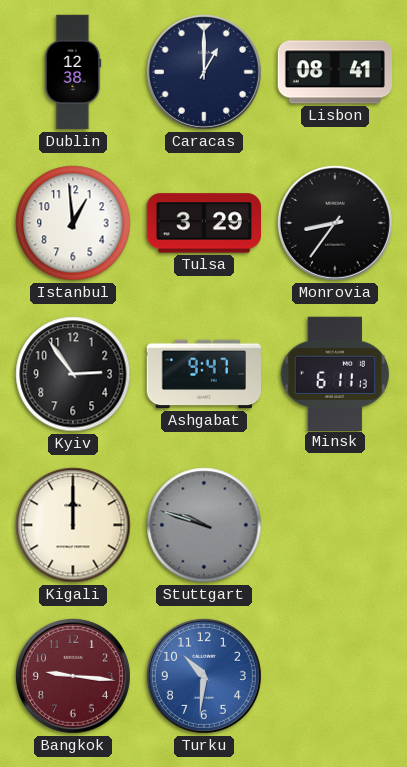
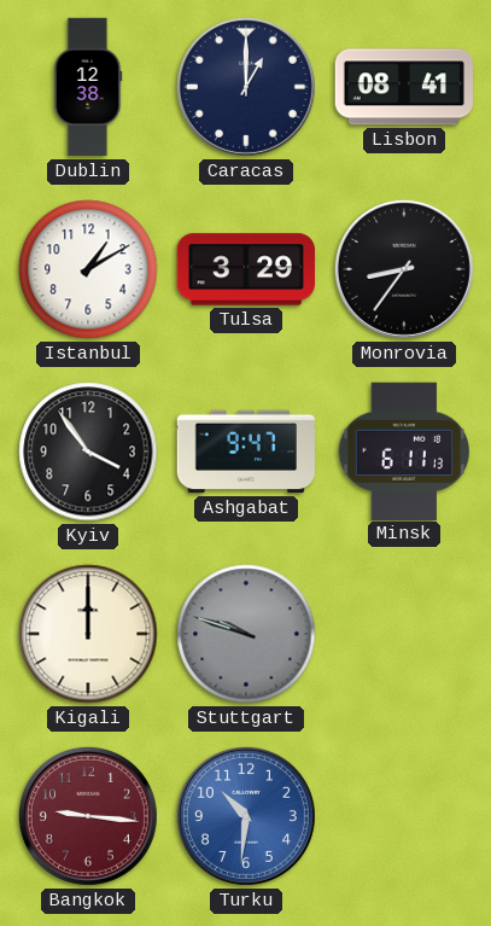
Istanbul: 12:59 -> 1:10 (88, 269)
Kyiv: 2:54 -> 3:54 (88, 452)
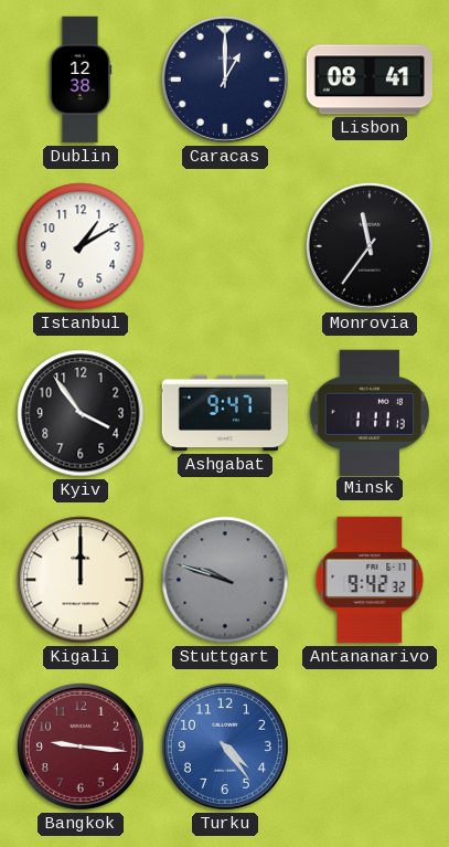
Tulsa: 3:29 -> none (246, 269)
Monrovia: 8:36 -> 11:36 (370, 246)
Minsk: 6:11 -> 1:11 (368, 412)
Antananarivo: none -> 9:42 (370, 580)
Turku: 10:31 -> 4:24 (225, 747)
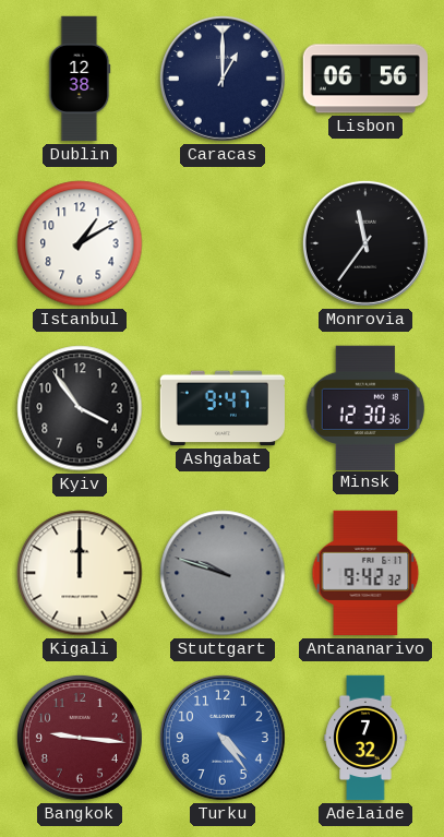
Lisbon: 08:41 -> 06:56 (364, 79)
Minsk: 1:11 -> 12:30 (364, 407)
Adelaide: none -> 7:32 (365, 738)
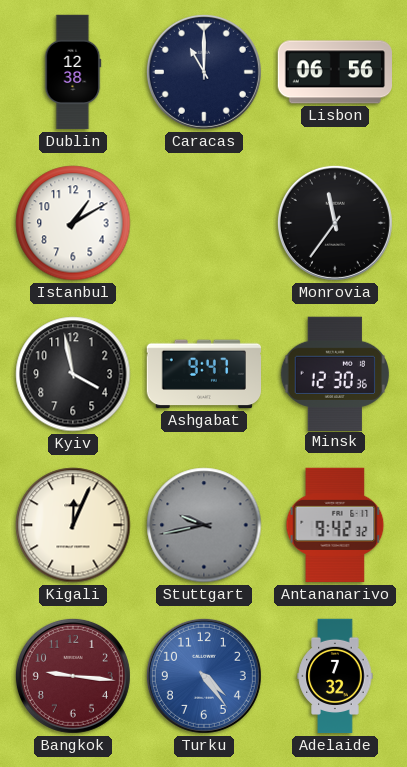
Caracas: 1:00 -> 11:00 (204, 72)
Kyiv: 3:54 -> 3:58 (73, 374)
Kigali: 12:00 -> 12:04 (73, 525)
Stuttgart: 9:48 -> 9:43 (204, 525)
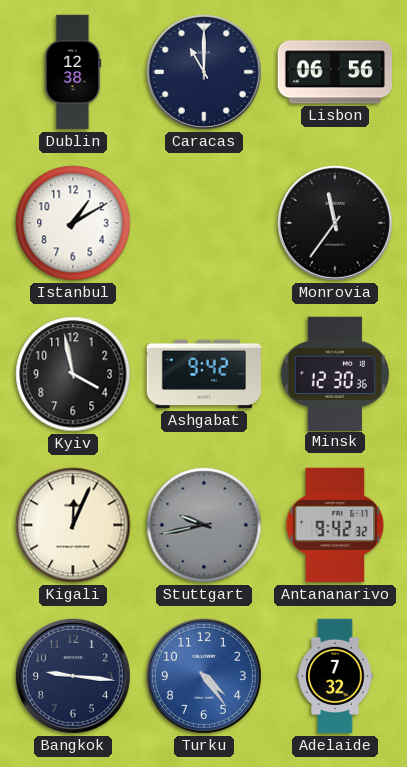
Ashgabat: 9:47 -> 9:42 (204, 374)
Bangkok dial: burgundy -> navy (73, 676)
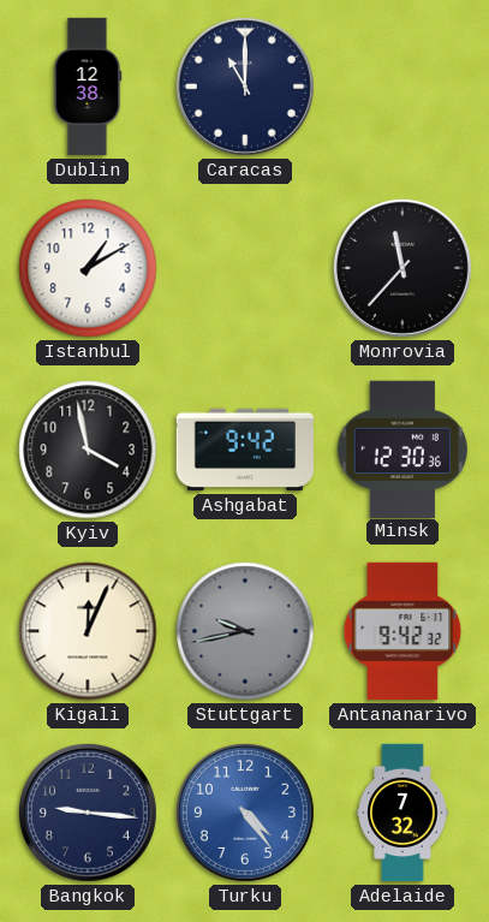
Lisbon: 06:56 -> none (334, 72)
Monrovia: 11:36 -> 11:37 (402, 268)
